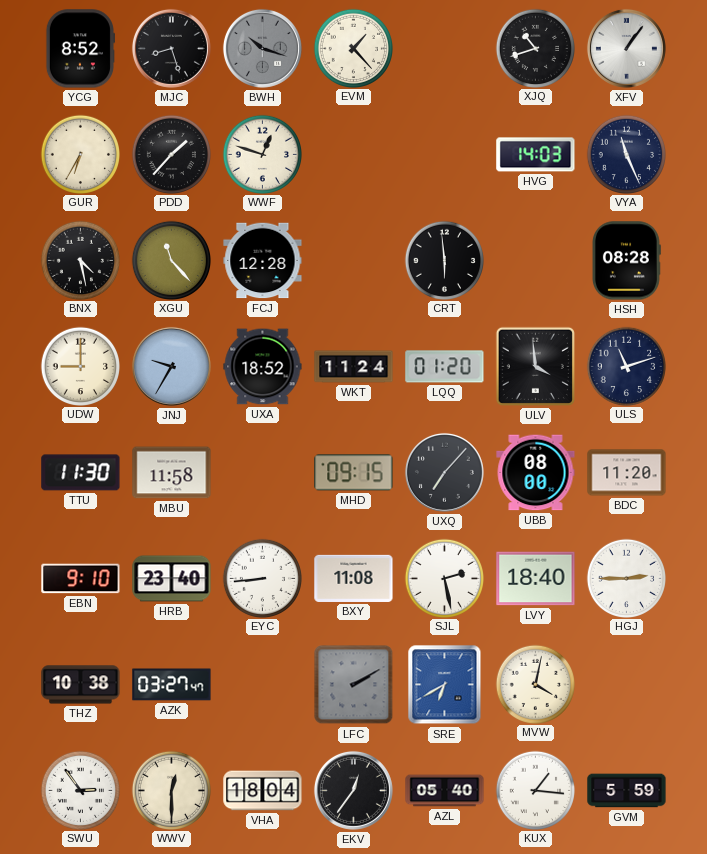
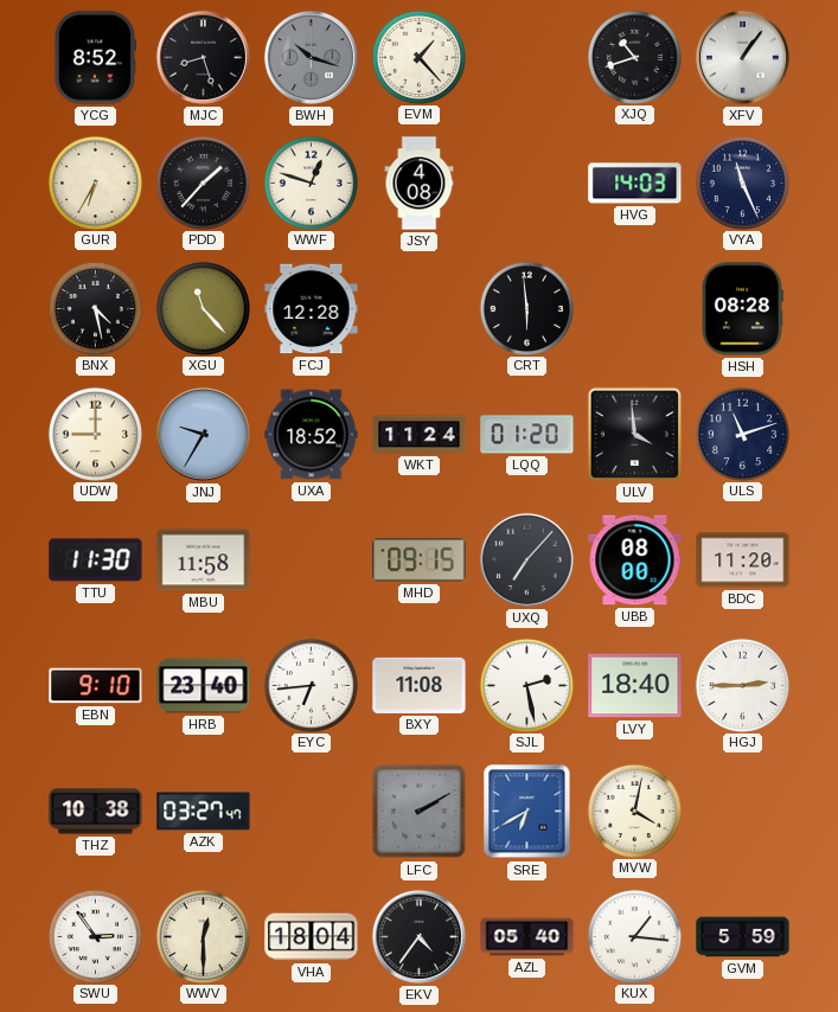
JSY: none -> 4:08 (420, 184)
EYC: 8:44 -> 6:44 (311, 685)
EKV: 12:36 -> 4:36 (418, 936)
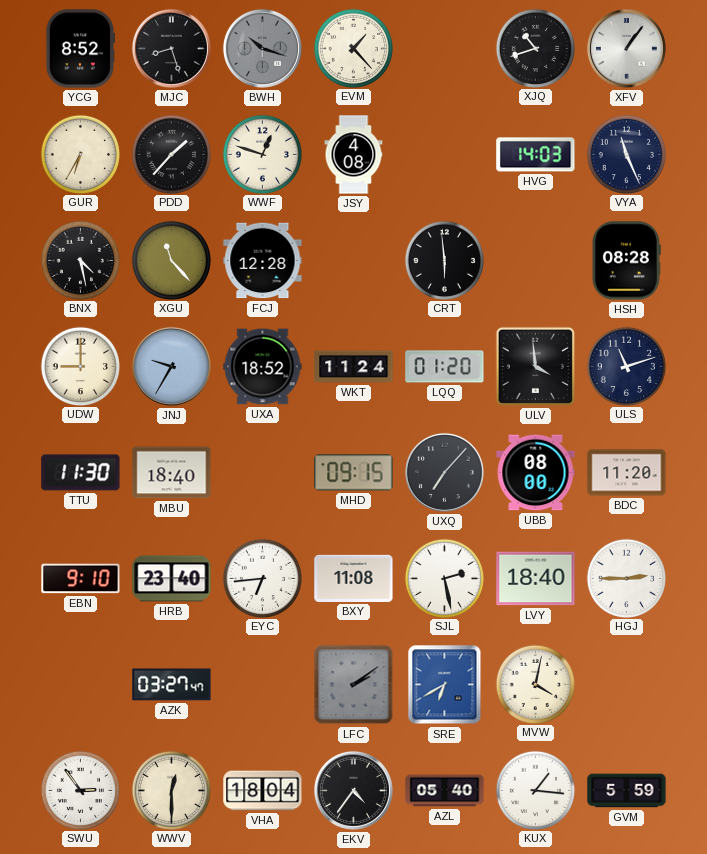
MBU: 11:58 -> 18:40 (172, 473)
THZ: 10:38 -> none (96, 812)
LFC: 2:10 -> 2:09 (354, 685)
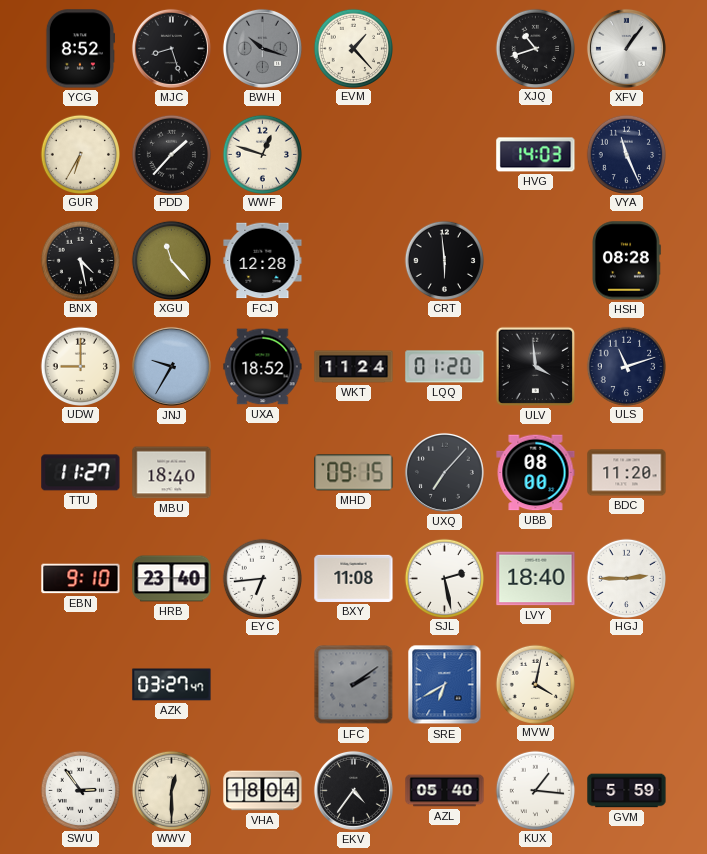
JSY: 4:08 -> none (354, 155)
TTU: 11:30 -> 11:27 (81, 473)
